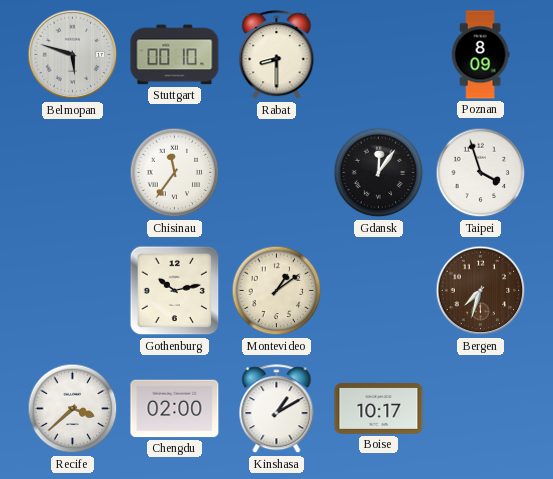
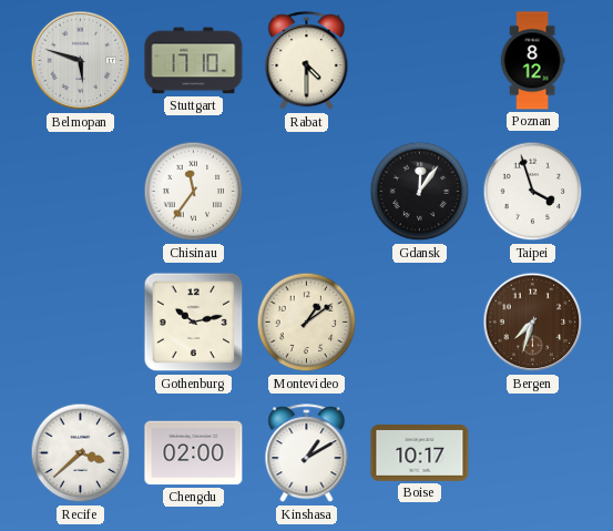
Stuttgart: 00:10 -> 17:10 (194, 61)
Rabat: 8:30 -> 4:30 (307, 61)
Poznan: 8:09 -> 8:12 (532, 61)
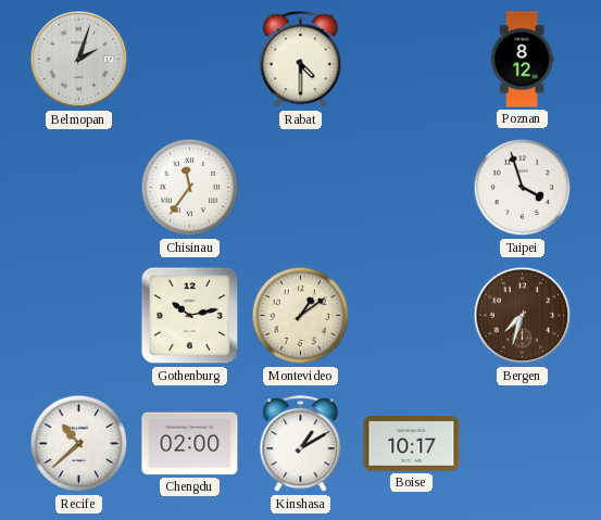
Belmopan: 5:48 -> 2:03 (79, 60)
Stuttgart: 17:10 -> none (194, 61)
Gdansk: 12:06 -> none (420, 192)
Recife: 3:38 -> 10:38 (79, 444)
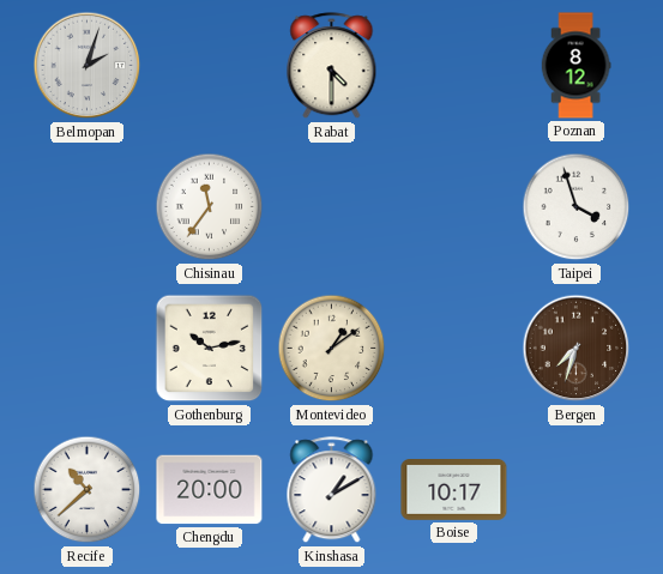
Chengdu: 02:00 -> 20:00 (210, 490)
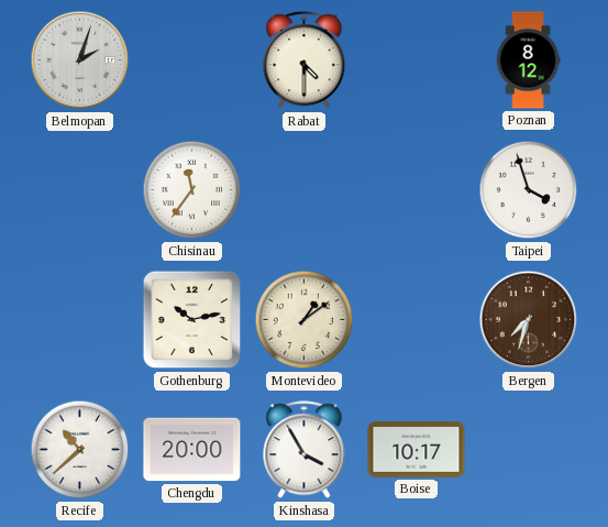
Kinshasa: 1:10 -> 3:55 (305, 450)
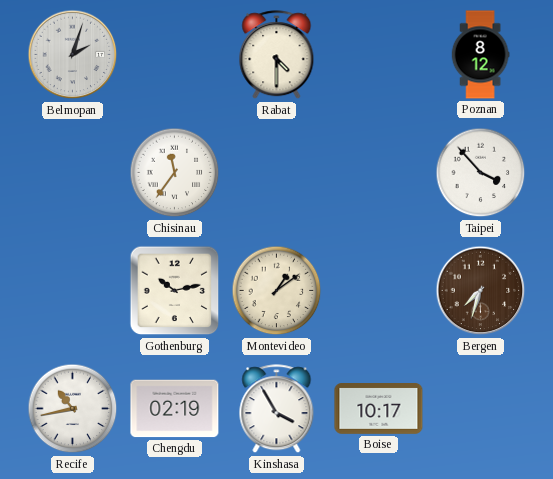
Taipei: 3:57 -> 3:53 (481, 173)
Recife: 10:38 -> 10:43 (73, 409)
Chengdu: 20:00 -> 02:19 (175, 409)
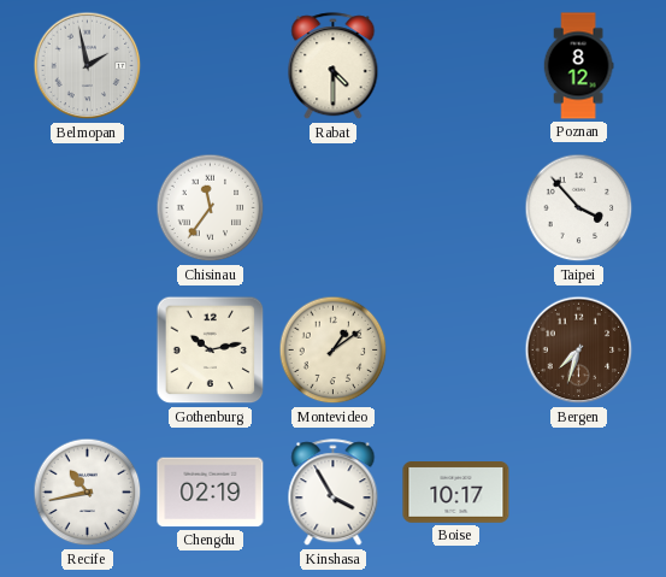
Belmopan: 2:03 -> 1:58 (88, 66)
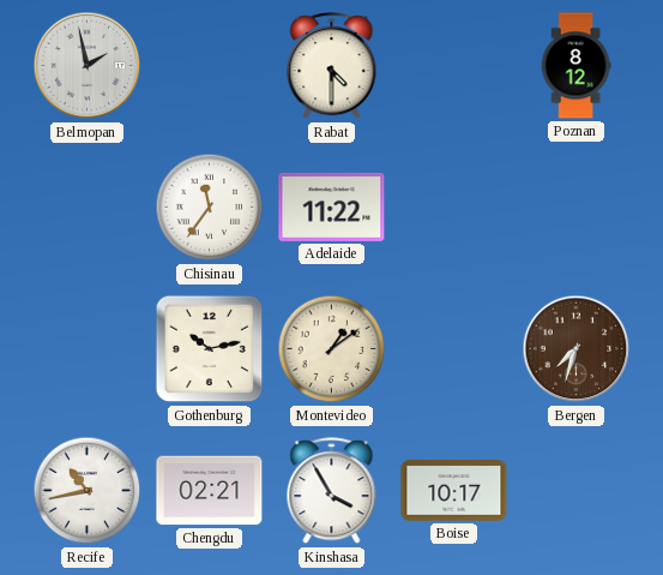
Adelaide: none -> 11:22 (332, 206)
Taipei: 3:53 -> none (579, 208)
Chengdu: 02:19 -> 02:21 (210, 491)
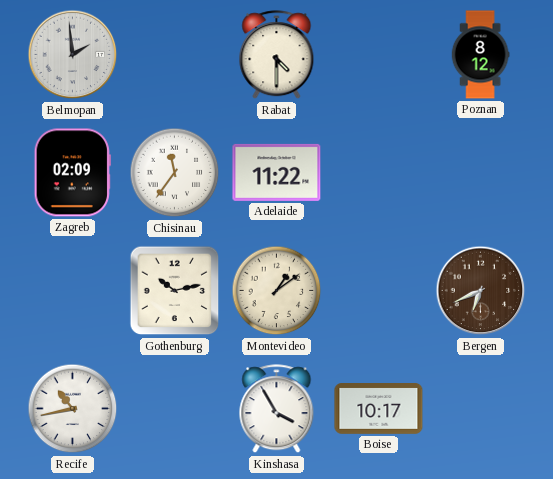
Belmopan: 1:58 -> 1:59 (73, 55)
Zagreb: none -> 02:09 (72, 173)
Bergen: 7:33 -> 6:41 (481, 291)
Chengdu: 02:21 -> none (210, 491)
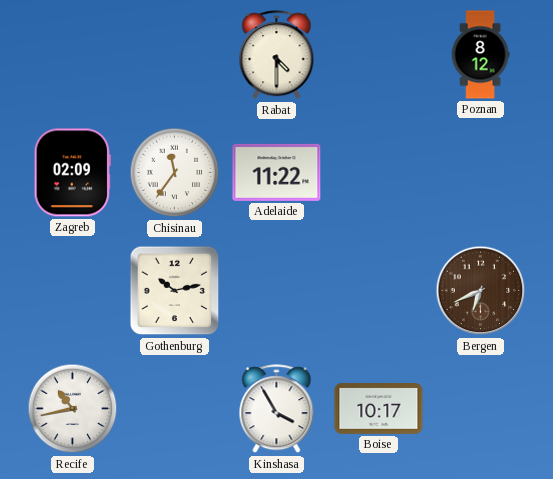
Belmopan: 1:59 -> none (73, 55)
Montevideo: 1:09 -> none (277, 291)
